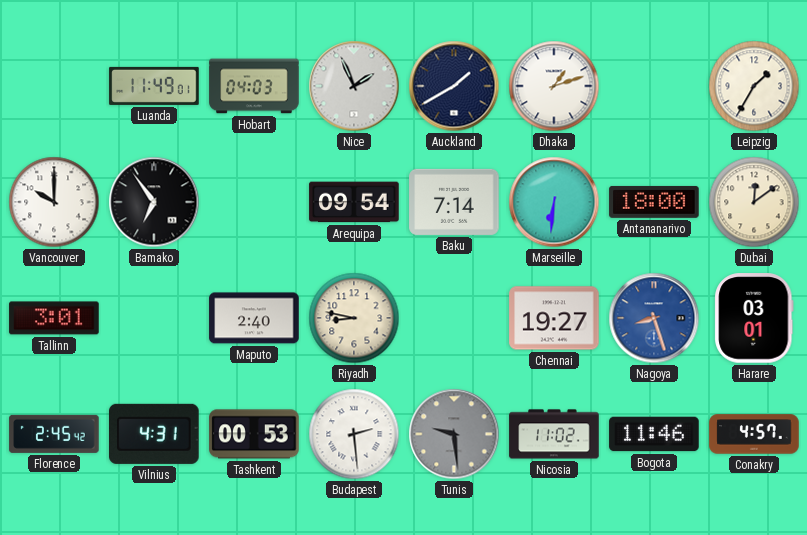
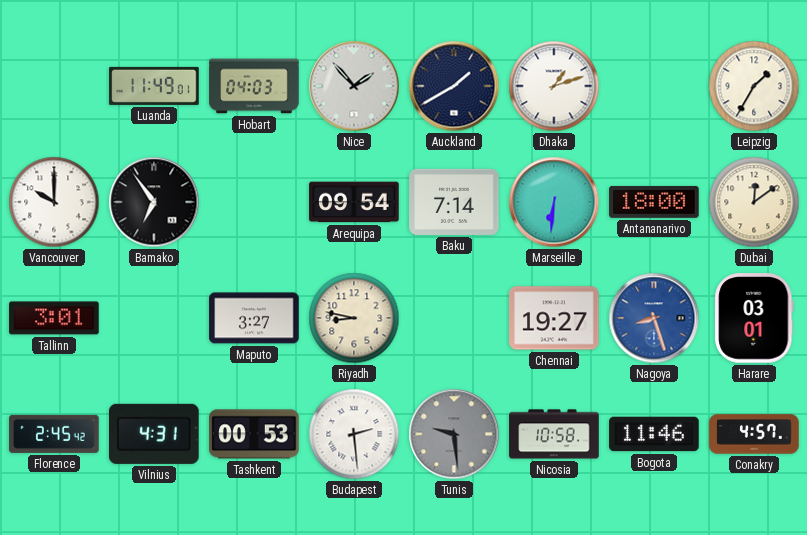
Nice: 1:56 -> 1:53 (354, 86)
Maputo: 2:40 -> 3:27 (254, 318)
Nicosia: 11:02 -> 10:58 (554, 434)
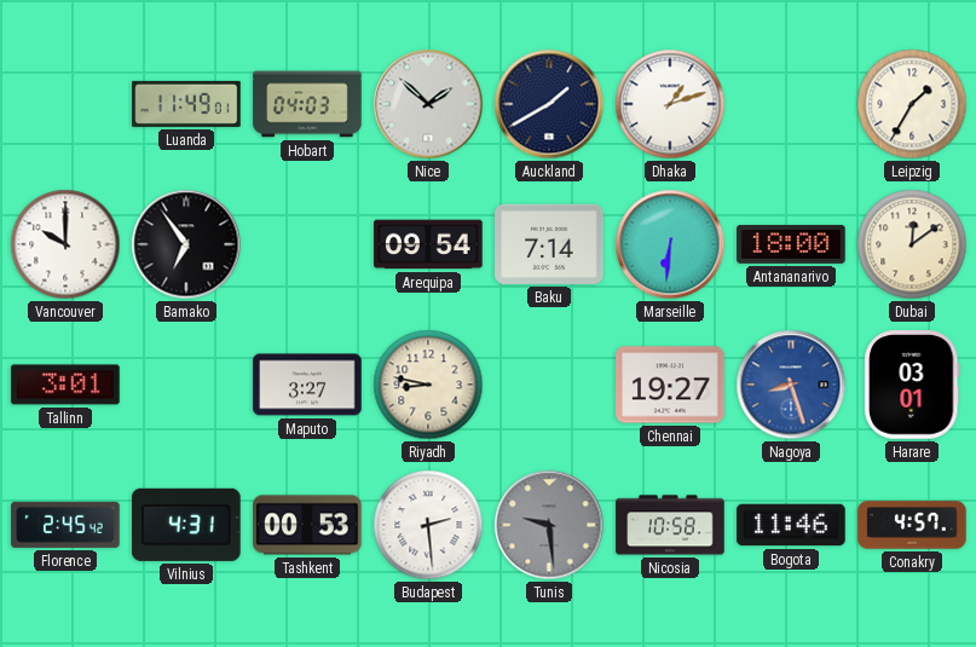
Nice: 1:53 -> 1:52 (428, 104)
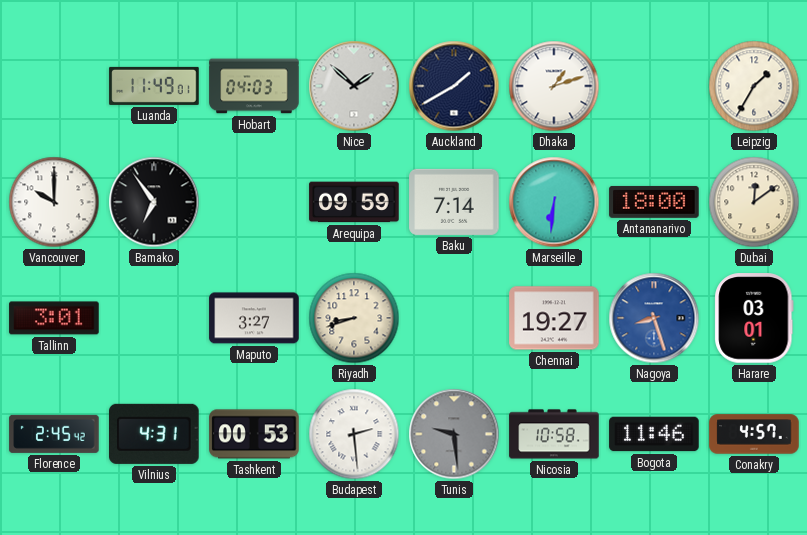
Arequipa: 09:54 -> 09:59 (354, 202)
Riyadh: 8:47 -> 8:42 (354, 318)
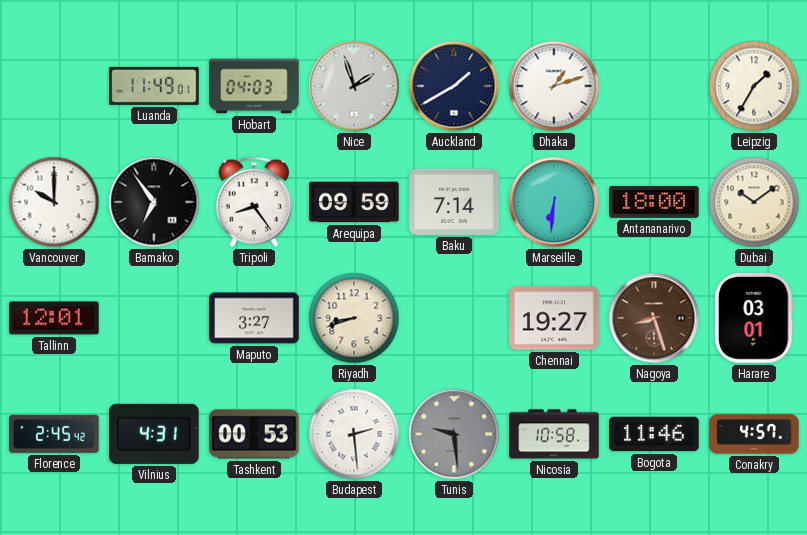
Nice: 1:52 -> 1:57 (354, 86)
Tripoli: none -> 8:24 (254, 202)
Dubai: 12:09 -> 10:09 (754, 202)
Tallinn: 3:01 -> 12:01 (54, 318)
Nagoya dial: blue -> brown (654, 318)
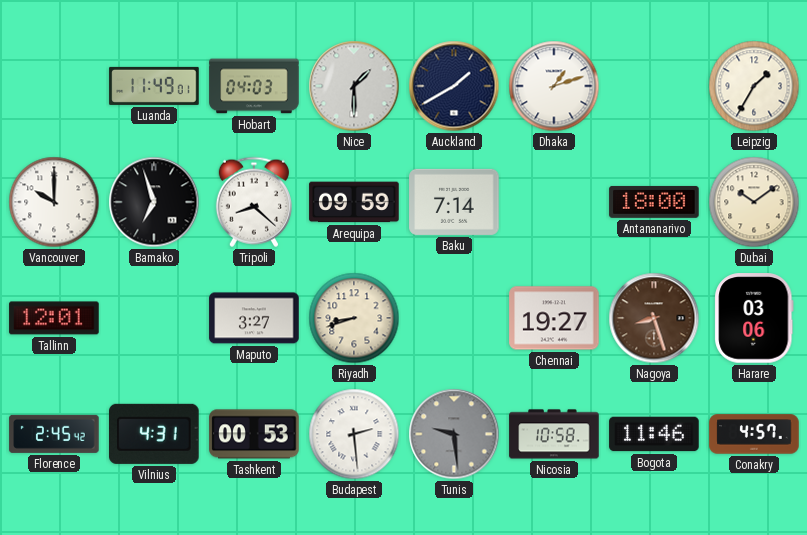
Nice: 1:57 -> 1:30 (354, 86)
Bamako: 6:54 -> 6:57 (154, 202)
Tripoli: 8:24 -> 8:22 (254, 202)
Marseille: 6:31 -> none (554, 202)
Harare: 03:01 -> 03:06 (754, 318)
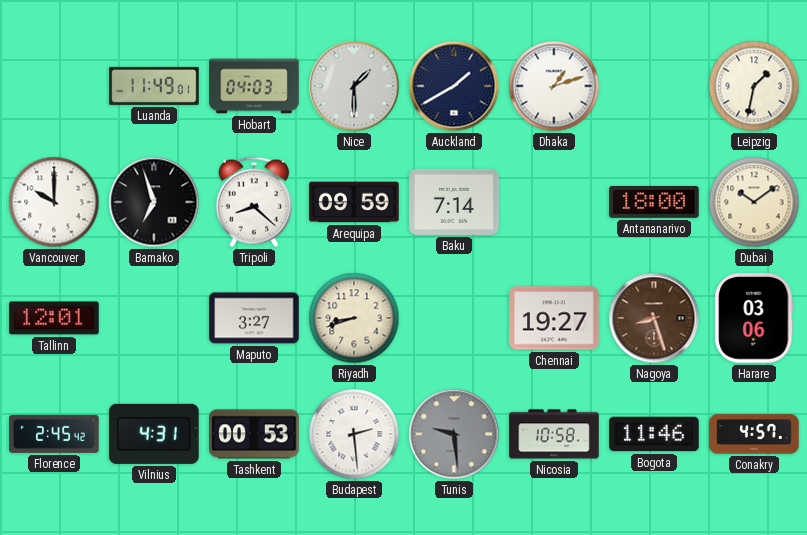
Leipzig: 1:35 -> 1:32 (754, 86)
